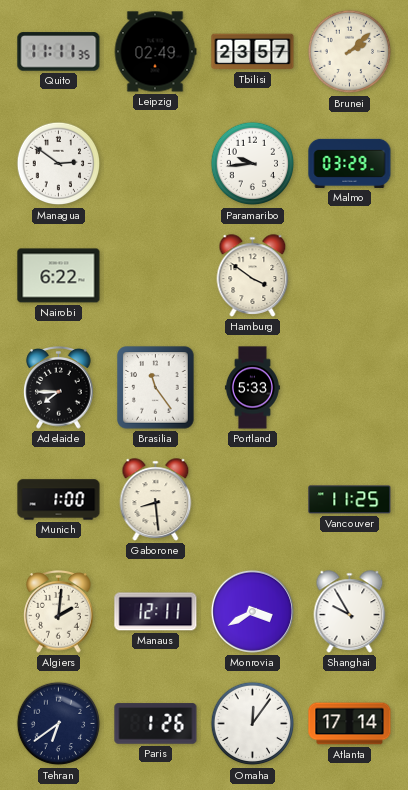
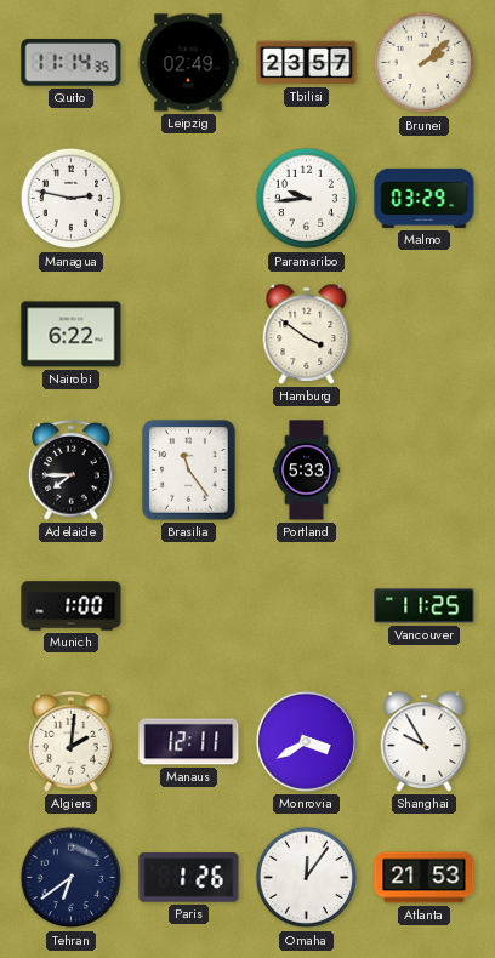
Quito: 11:11 -> 11:14 (72, 63)
Managua: 2:51 -> 2:47 (72, 199)
Gaborone: 8:29 -> none (156, 500)
Atlanta: 17:14 -> 21:53 (425, 878)
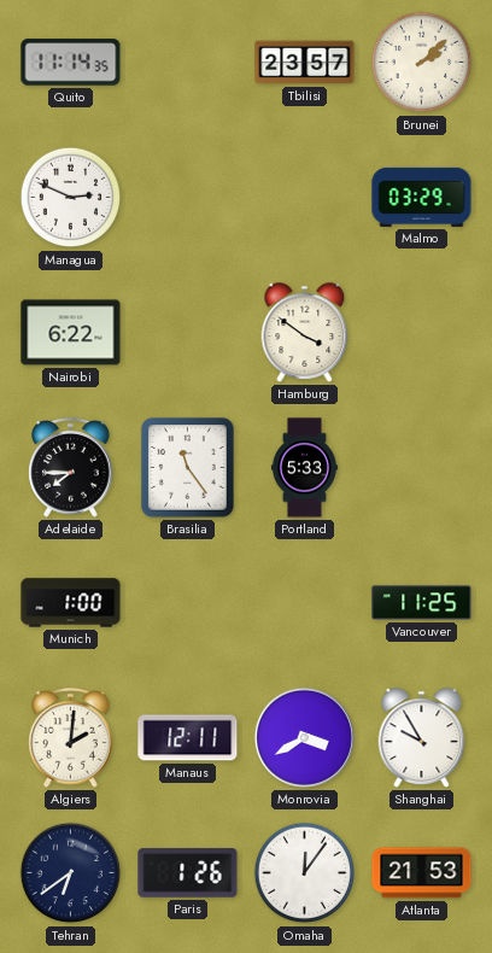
Leipzig: 02:49 -> none (188, 63)
Managua: 2:47 -> 2:49 (71, 198)
Paramaribo: 9:44 -> none (307, 199)
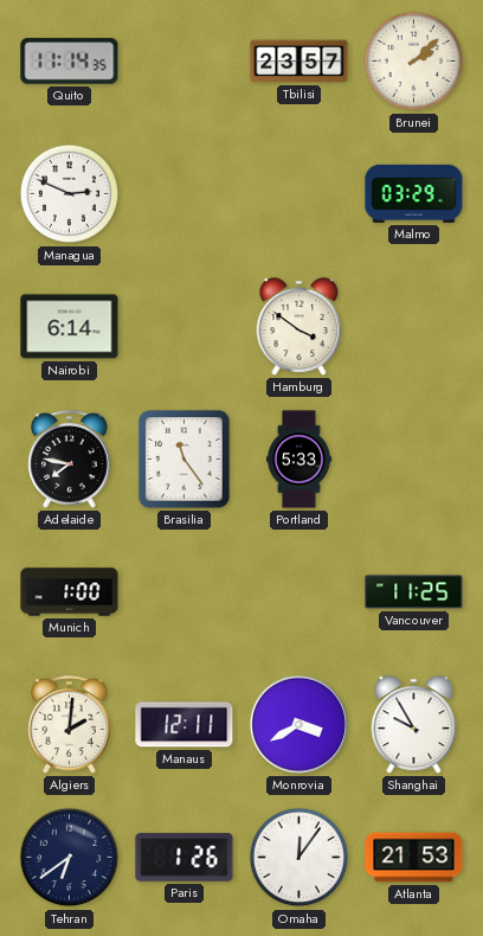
Nairobi: 6:22 -> 6:14 (70, 327)
Adelaide: 7:45 -> 7:47 (70, 460)
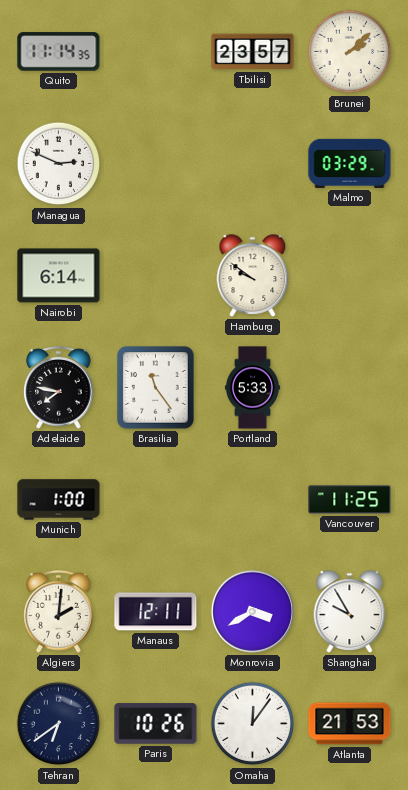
Hamburg: 3:51 -> 9:51 (253, 276)
Paris: 1:26 -> 10:26 (156, 724)
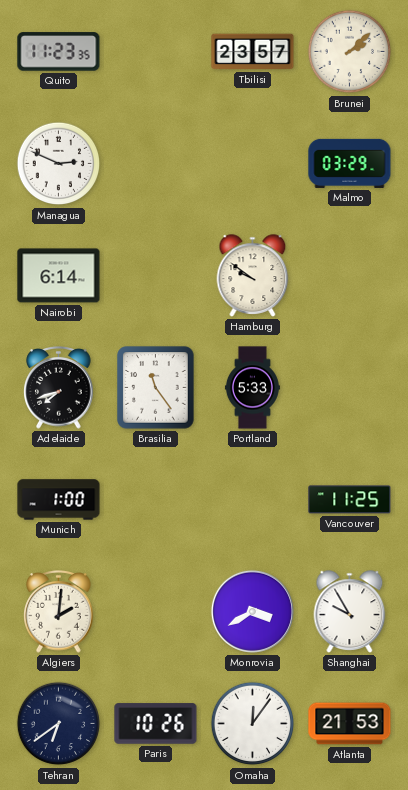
Quito: 11:14 -> 11:23 (59, 52)
Adelaide: 7:47 -> 7:42 (59, 388)
Manaus: 12:11 -> none (156, 612)
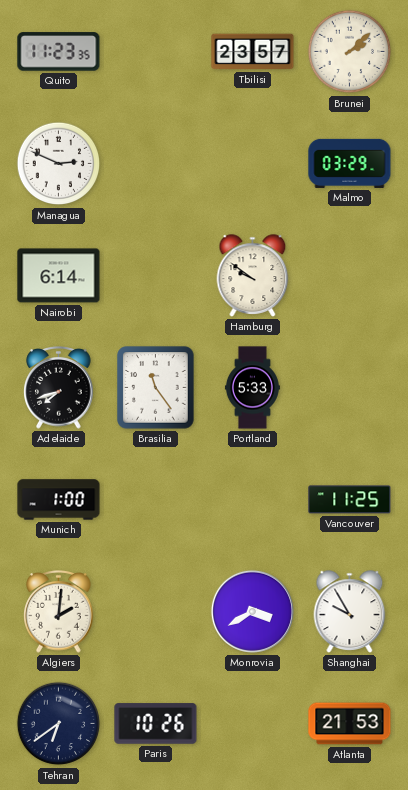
Omaha: 12:06 -> none (253, 724)
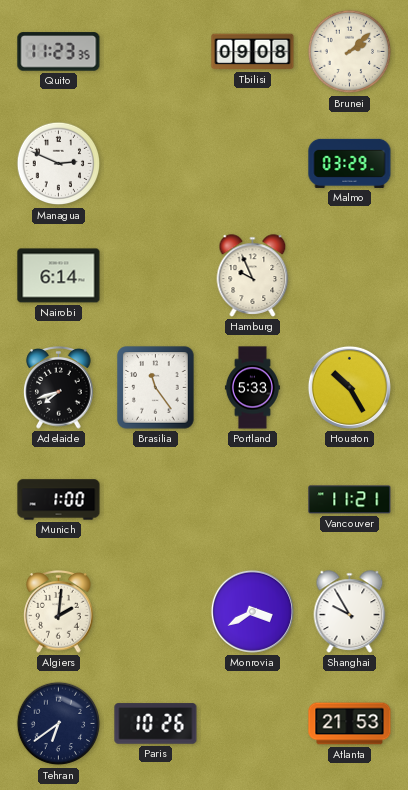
Tbilisi: 23:57 -> 09:08 (253, 52)
Hamburg: 9:51 -> 9:56 (253, 276)
Houston: none -> 10:25 (349, 387)
Vancouver: 11:25 -> 11:21 (350, 500)
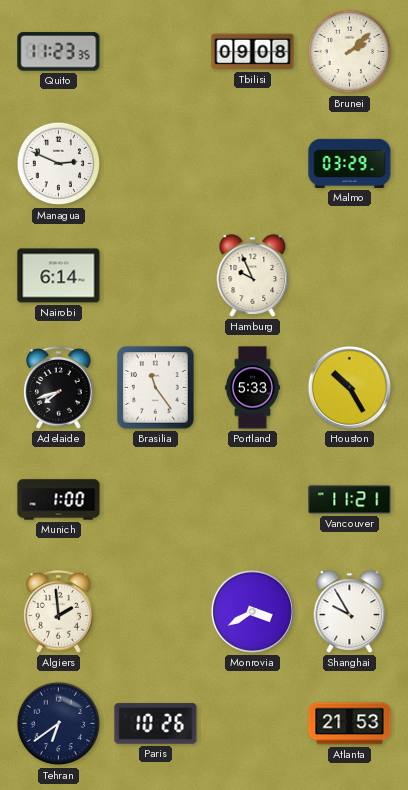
Algiers: 2:01 -> 1:59 (59, 612)
